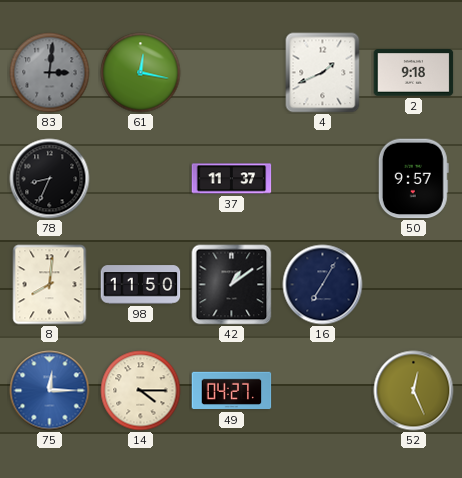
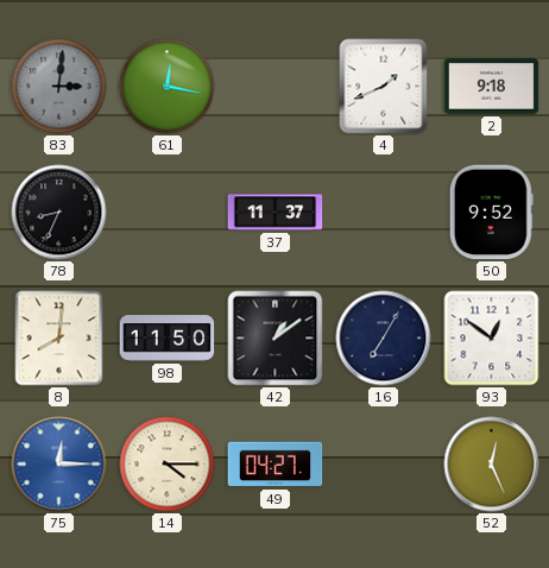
50: 9:57 -> 9:52 (491, 213)
93: none -> 12:51 (492, 339)
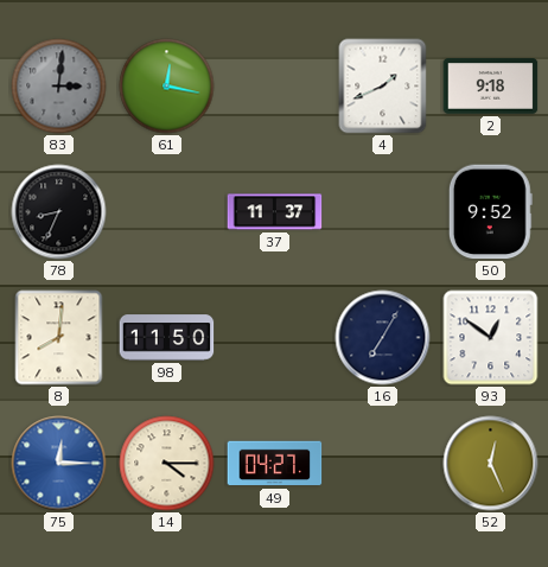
42: 1:09 -> none (276, 339)
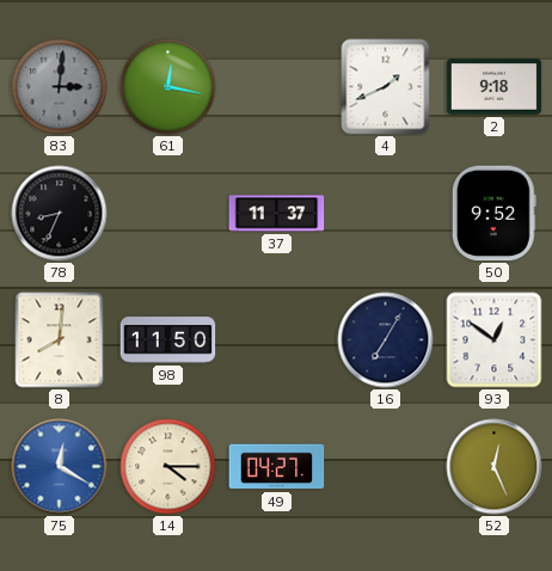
75: 12:15 -> 12:20 (60, 467)
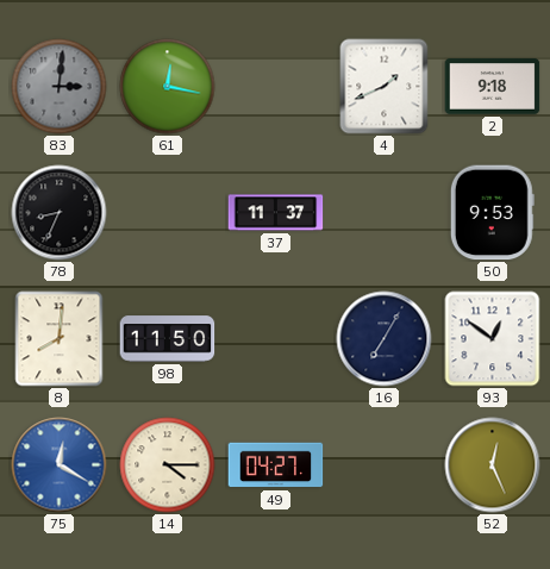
50: 9:52 -> 9:53 (492, 213)
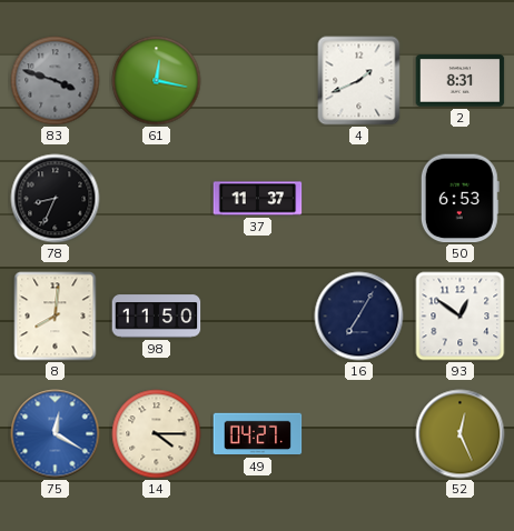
83: 3:01 -> 3:48 (56, 81)
2: 9:18 -> 8:31 (461, 81)
50: 9:53 -> 6:53 (459, 199)
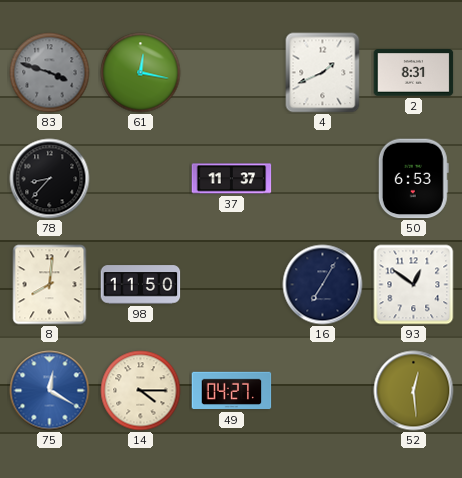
78: 8:34 -> 8:37 (50, 179)
52: 12:26 -> 12:29 (414, 391)
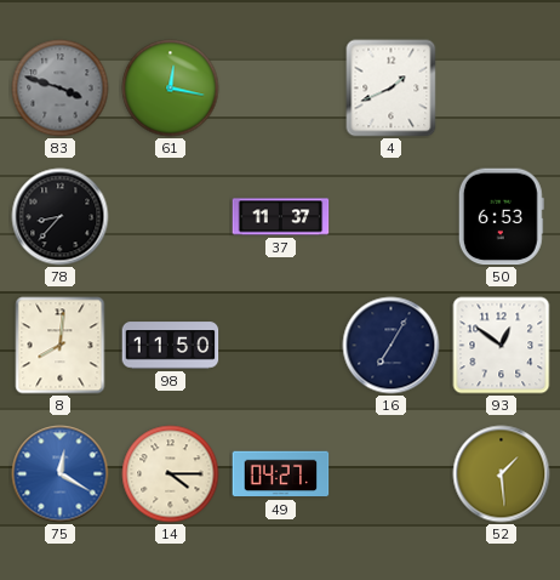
2: 8:31 -> none (414, 73)
52: 12:29 -> 1:29 (502, 474)
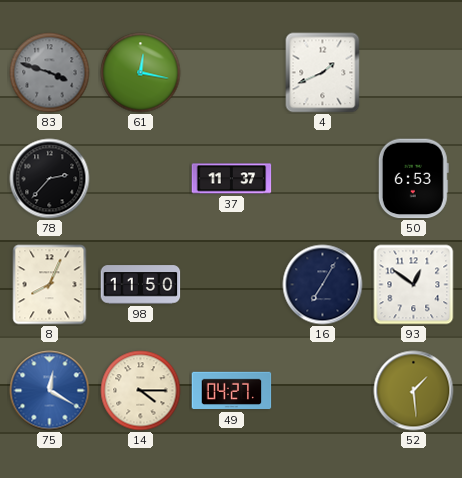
78: 8:37 -> 2:37 (50, 179)
8: 8:01 -> 8:04 (50, 285)
